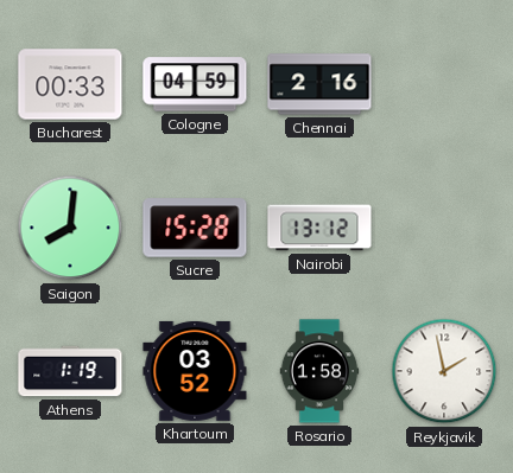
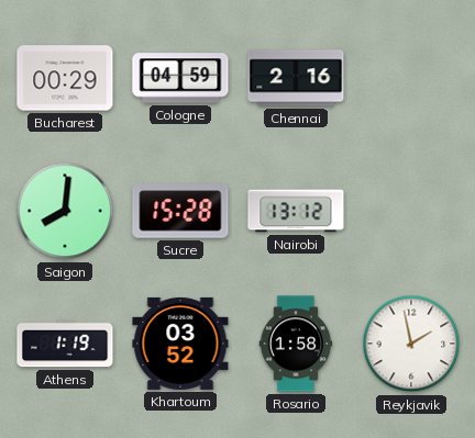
Bucharest: 00:33 -> 00:29 (65, 78)
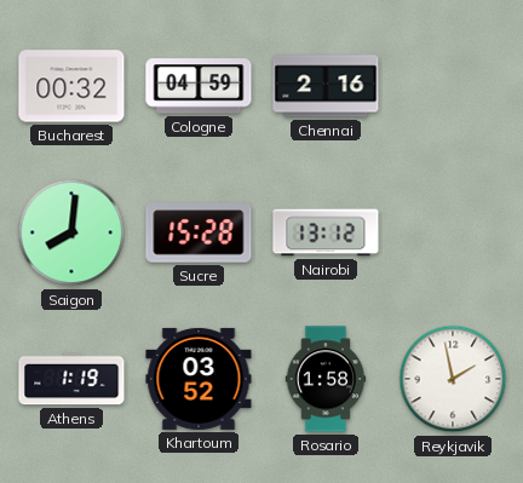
Bucharest: 00:29 -> 00:32 (71, 86)
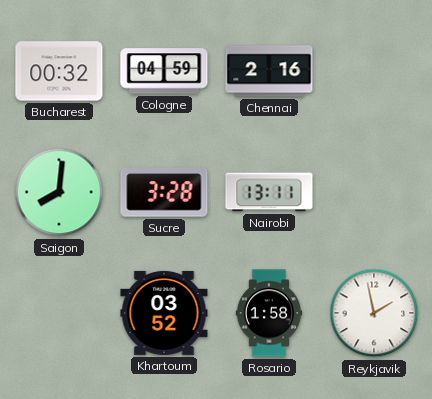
Sucre: 15:28 -> 3:28 (164, 192)
Nairobi: 13:12 -> 13:11 (269, 192)
Athens: 1:19 -> none (71, 379)
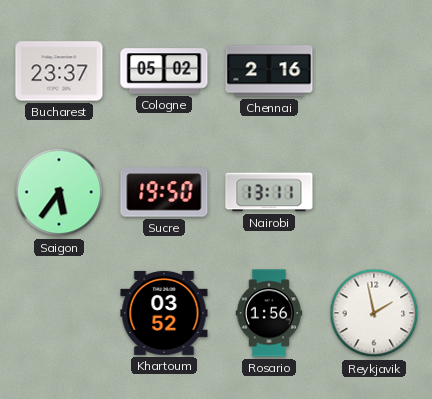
Bucharest: 00:32 -> 23:37 (59, 71)
Cologne: 04:59 -> 05:02 (164, 71)
Saigon: 8:01 -> 5:36 (59, 192)
Sucre: 3:28 -> 19:50 (164, 192)
Rosario: 1:58 -> 1:56 (269, 313)
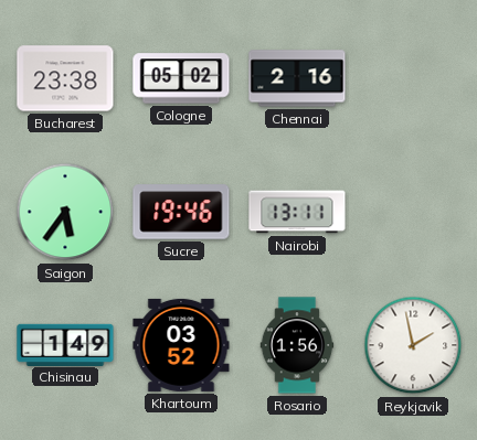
Bucharest: 23:37 -> 23:38 (65, 78)
Sucre: 19:50 -> 19:46 (181, 212)
Chisinau: none -> 1:49 (65, 344)
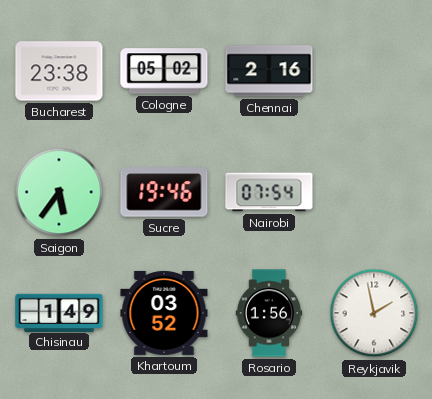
Nairobi: 13:11 -> 07:54 (269, 192)
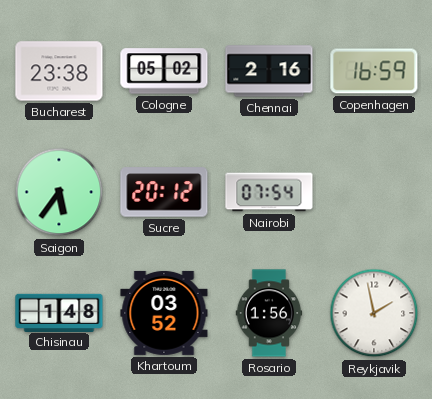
Copenhagen: none -> 16:59 (374, 71)
Sucre: 19:46 -> 20:12 (164, 192)
Chisinau: 1:49 -> 1:48 (59, 312)
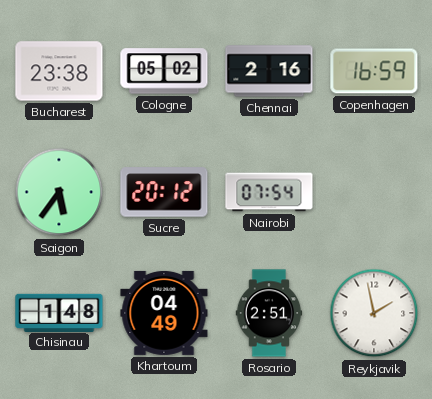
Khartoum: 03:52 -> 04:49 (164, 313)
Rosario: 1:56 -> 2:51 (269, 313)
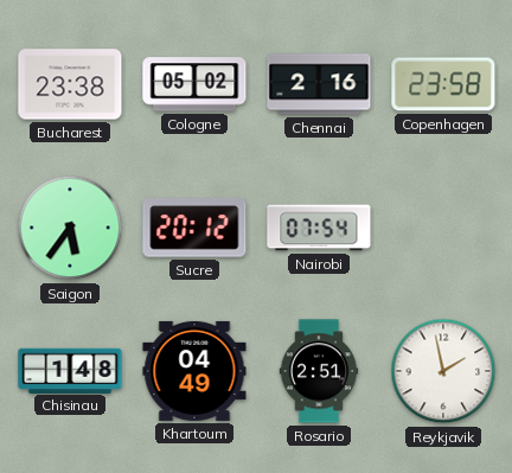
Copenhagen: 16:59 -> 23:58 (443, 84)
